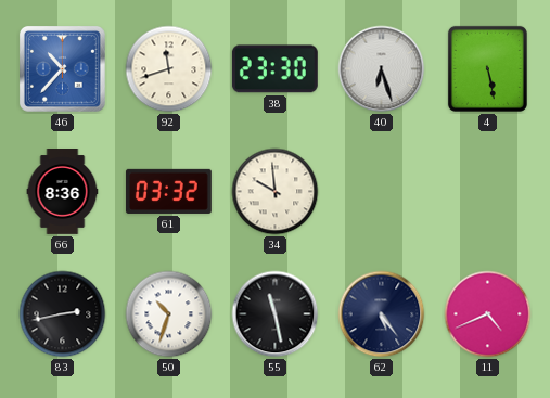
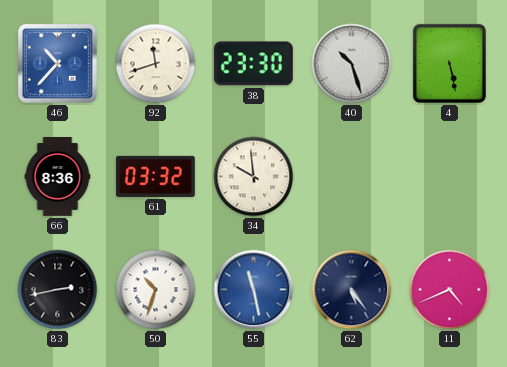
40: 6:27 -> 10:27 (352, 64)
55 dial: black -> blue (254, 290)
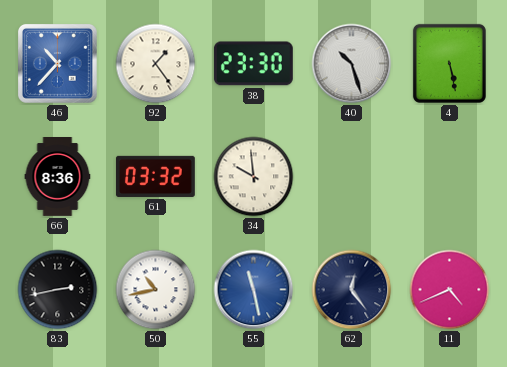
92: 11:42 -> 1:24 (156, 64)
50: 10:33 -> 10:43 (156, 290)
62: 5:24 -> 12:24 (352, 290)
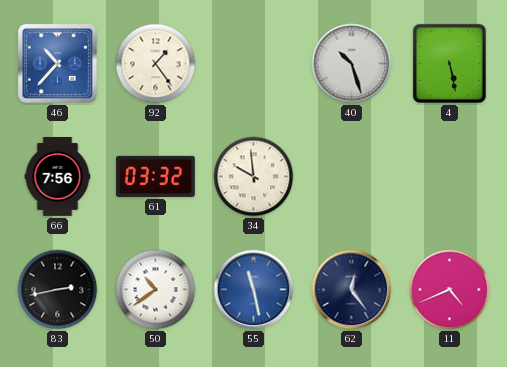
38: 23:30 -> none (253, 64)
66: 8:36 -> 7:56 (58, 177)
50: 10:43 -> 10:39 (156, 290)
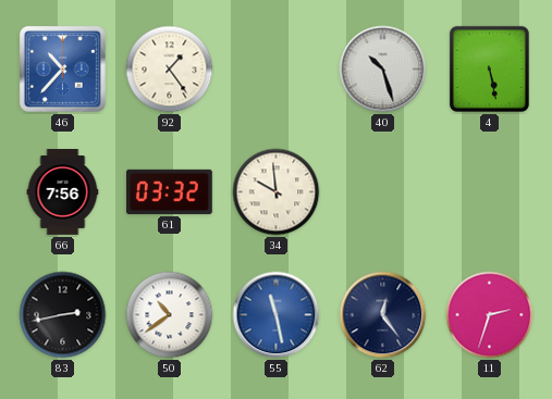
11: 4:41 -> 2:33 (490, 315)
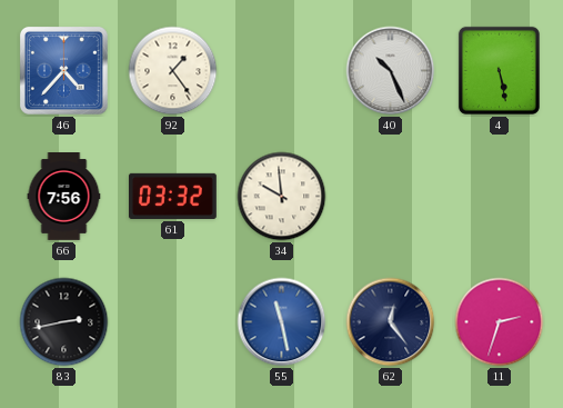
46: 10:37 -> 4:37 (63, 70)
40: 10:27 -> 10:26 (391, 71)
50: 10:39 -> none (170, 315)
